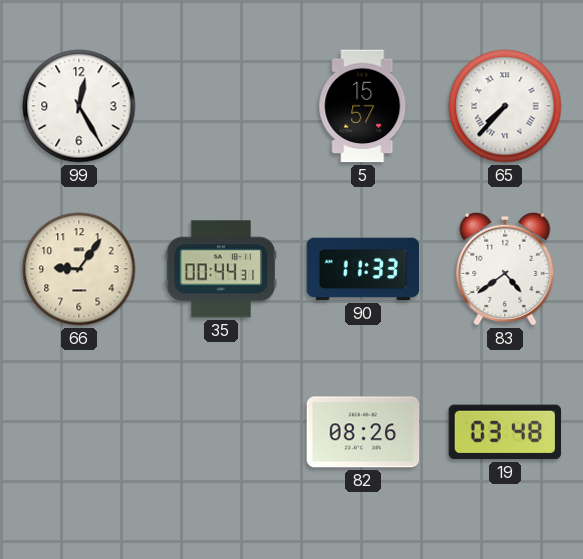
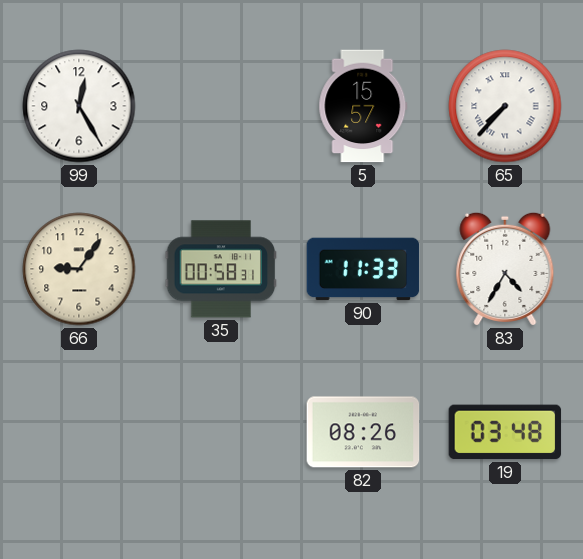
35: 00:44 -> 00:58 (221, 269)
83: 4:39 -> 4:35 (505, 269)
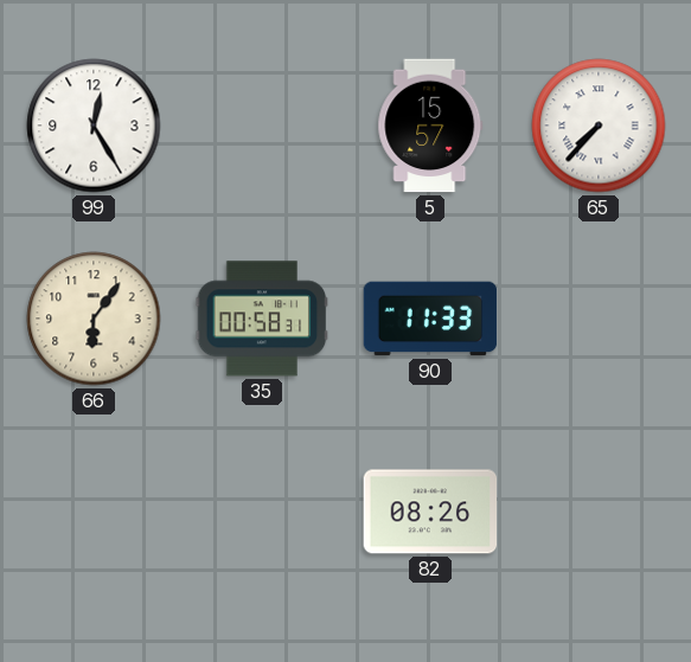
66: 9:06 -> 6:06 (94, 319)
83: 4:35 -> none (505, 269)
19: 03:48 -> none (505, 432)
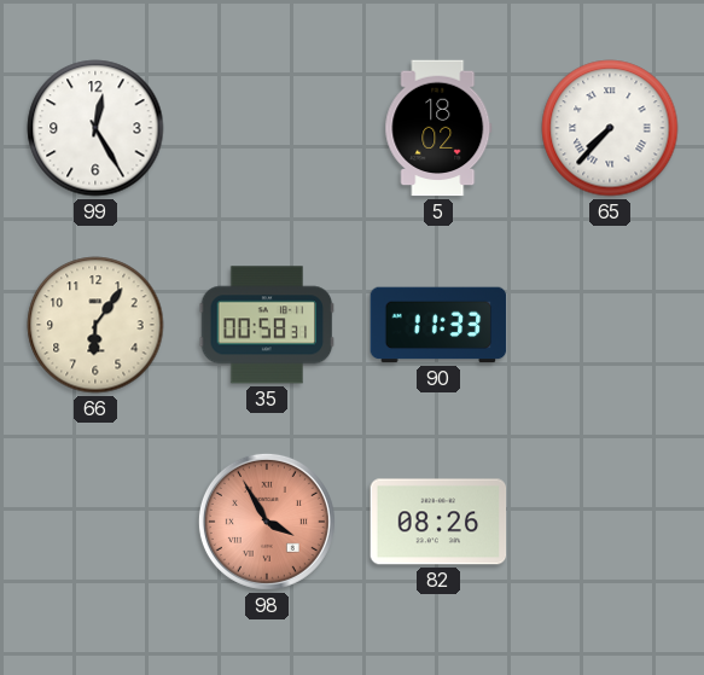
5: 15:57 -> 18:02 (438, 128)
98: none -> 3:55 (267, 522)
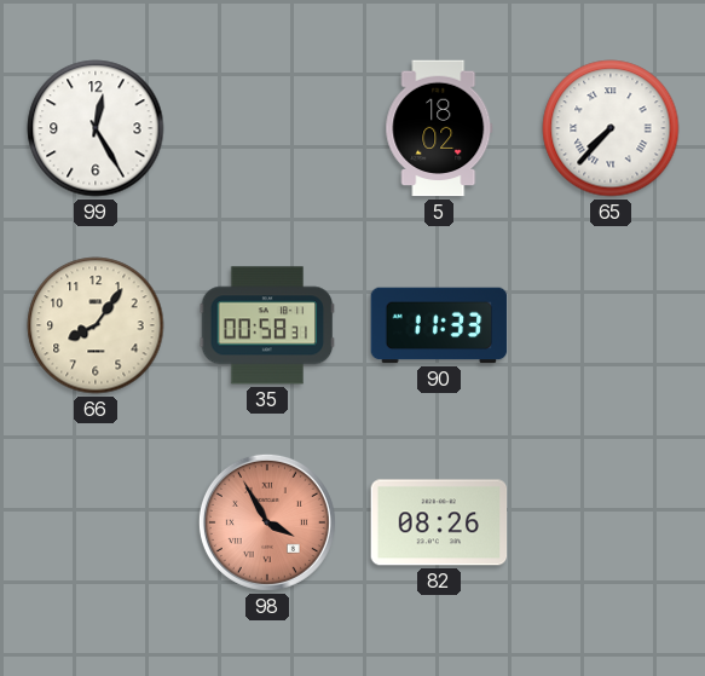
66: 6:06 -> 8:06 (96, 325)
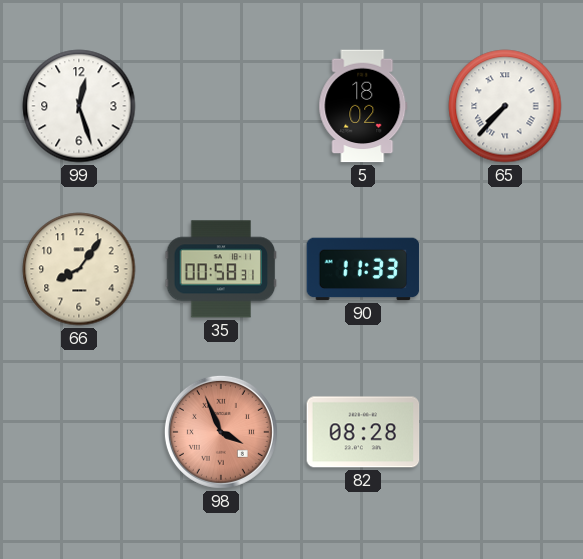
99: 12:25 -> 12:27 (79, 106)
98: 3:55 -> 3:56 (221, 432)
82: 08:26 -> 08:28 (363, 432)
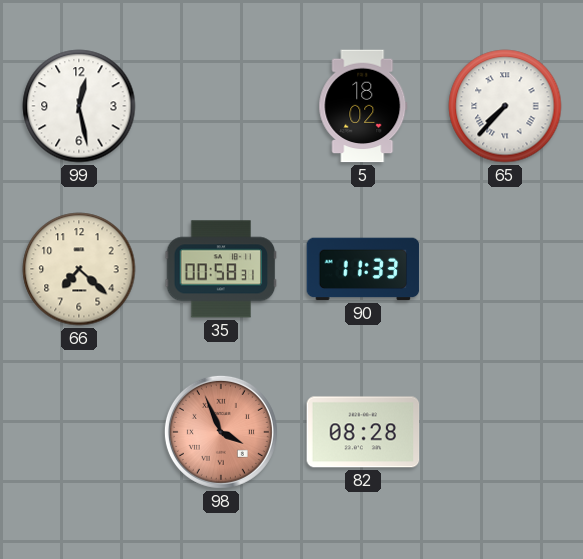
99: 12:27 -> 12:28 (79, 106)
66: 8:06 -> 7:22 (79, 269)
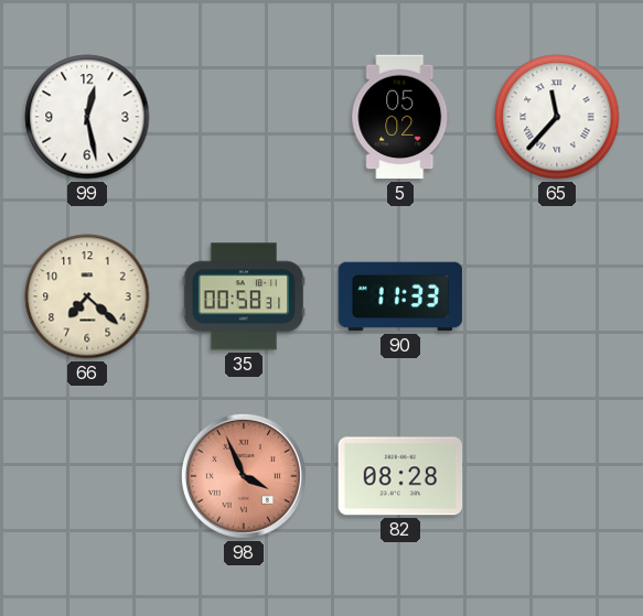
5: 18:02 -> 05:02 (400, 117)
65: 7:37 -> 11:37 (557, 117)
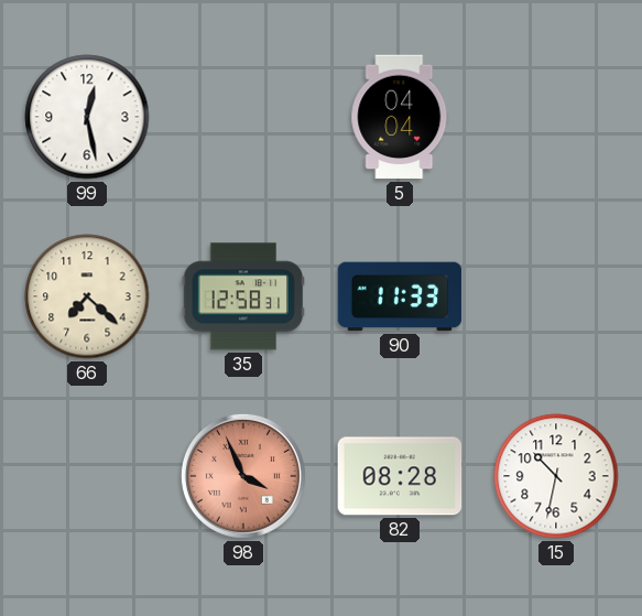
5: 05:02 -> 04:04 (400, 117)
65: 11:37 -> none (557, 117)
35: 00:58 -> 12:58 (243, 296)
15: none -> 10:32 (556, 476)
